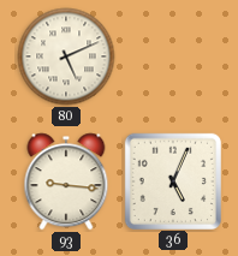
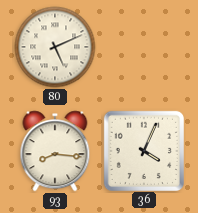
93: 9:16 -> 8:16 (55, 151)
36: 5:04 -> 4:04 (143, 150)
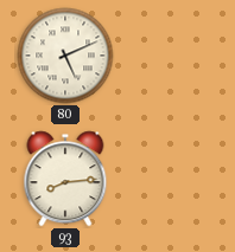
93: 8:16 -> 8:14 (65, 179)
36: 4:04 -> none (143, 150)
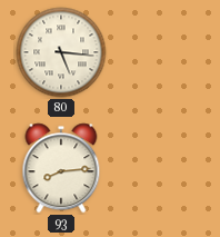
80: 5:11 -> 5:16 (61, 52)
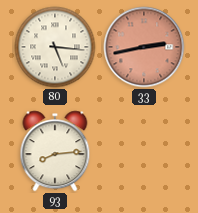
33: none -> 2:43 (144, 47)
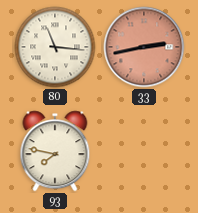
80: 5:16 -> 11:16 (55, 47)
93: 8:14 -> 7:47 (55, 151)
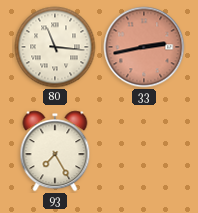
93: 7:47 -> 7:25 (55, 151)
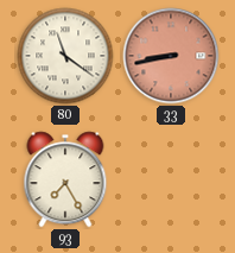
80: 11:16 -> 11:21 (65, 56)
33: 2:43 -> 8:43 (171, 56)
